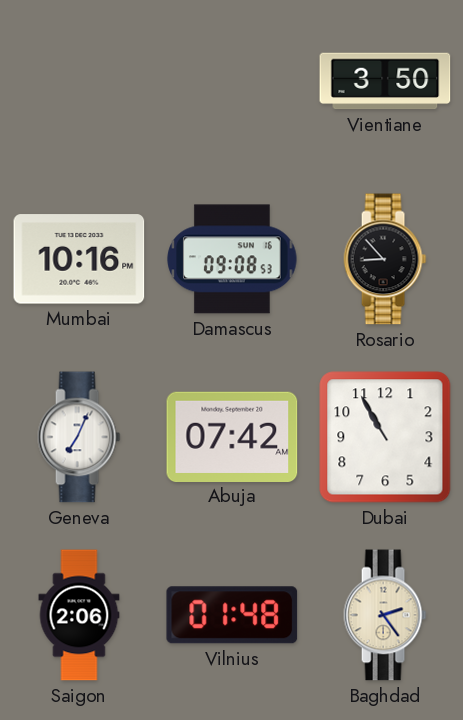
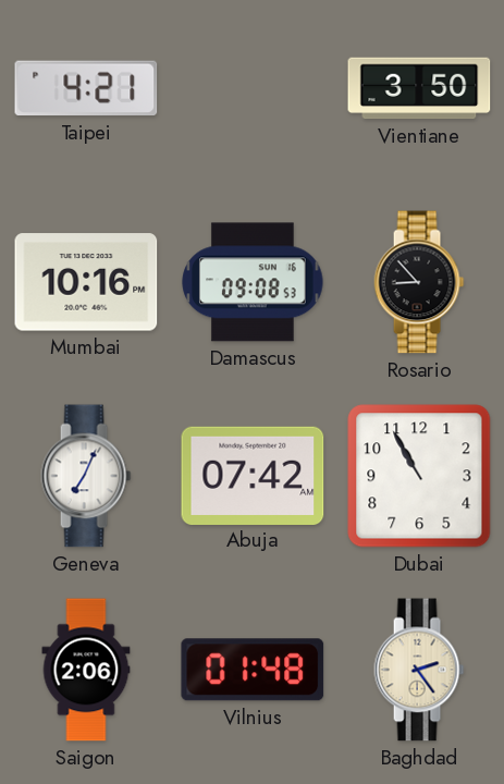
Taipei: none -> 4:21 (86, 88)
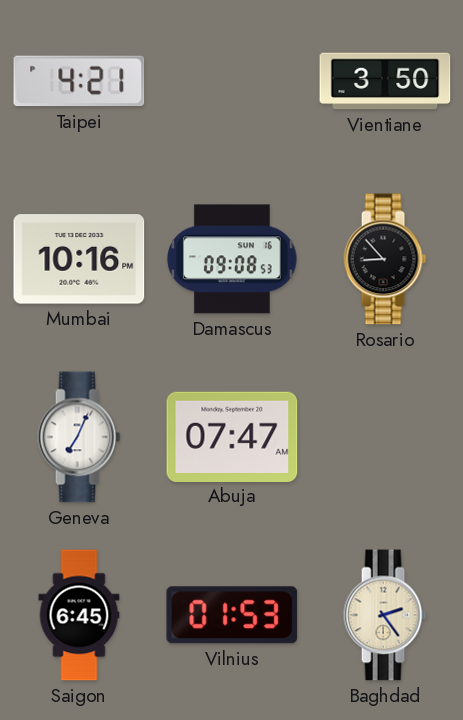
Abuja: 07:42 -> 07:47 (232, 436)
Dubai: 10:55 -> none (419, 476)
Saigon: 2:06 -> 6:45 (79, 615)
Vilnius: 01:48 -> 01:53 (232, 615)
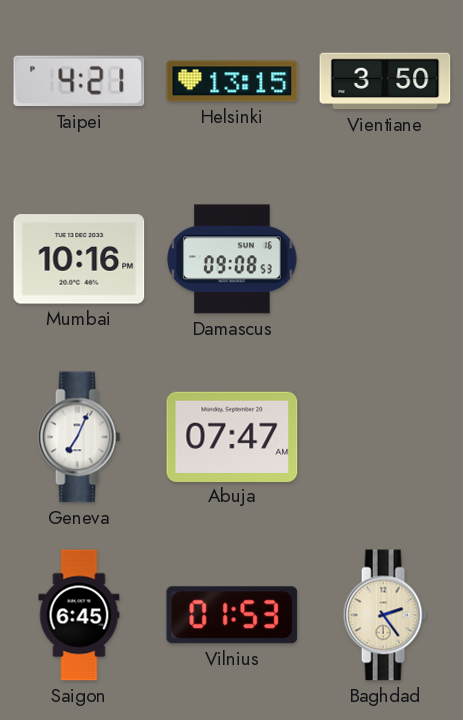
Helsinki: none -> 13:15 (232, 81)
Rosario: 8:53 -> none (385, 259)
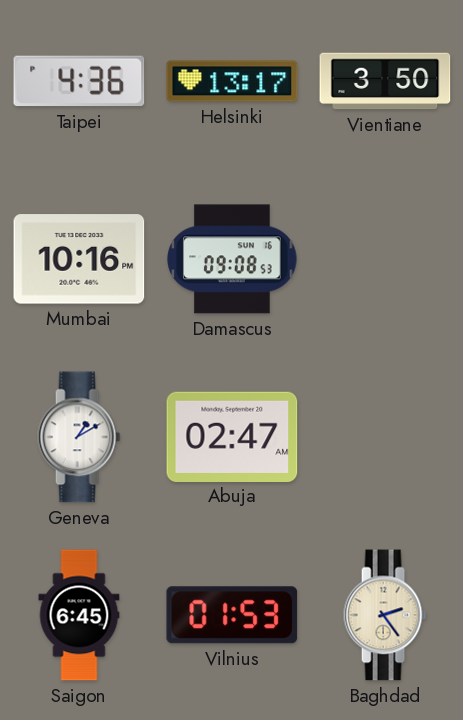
Taipei: 4:21 -> 4:36 (79, 81)
Helsinki: 13:15 -> 13:17 (232, 81)
Geneva: 7:04 -> 1:10 (79, 437)
Abuja: 07:47 -> 02:47 (232, 436)
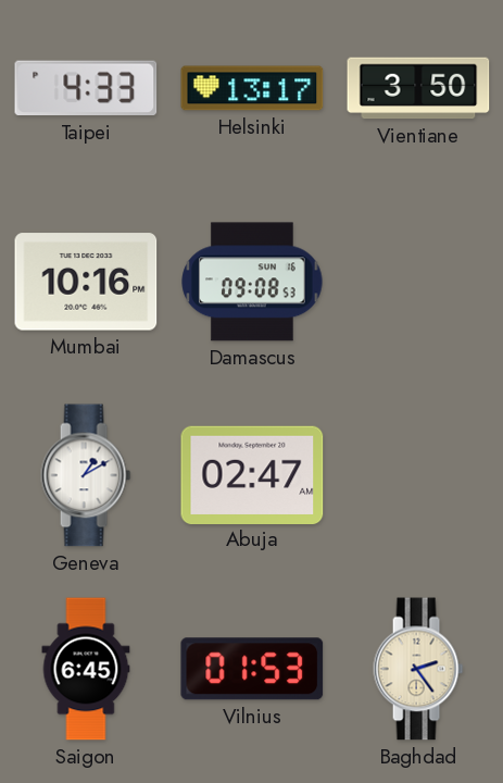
Taipei: 4:36 -> 4:33 (86, 88)
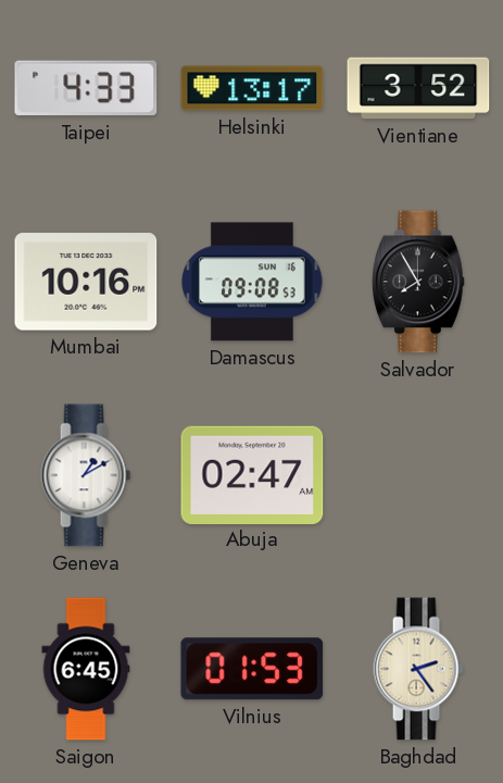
Vientiane: 3:50 -> 3:52 (418, 88)
Salvador: none -> 7:55 (418, 282)
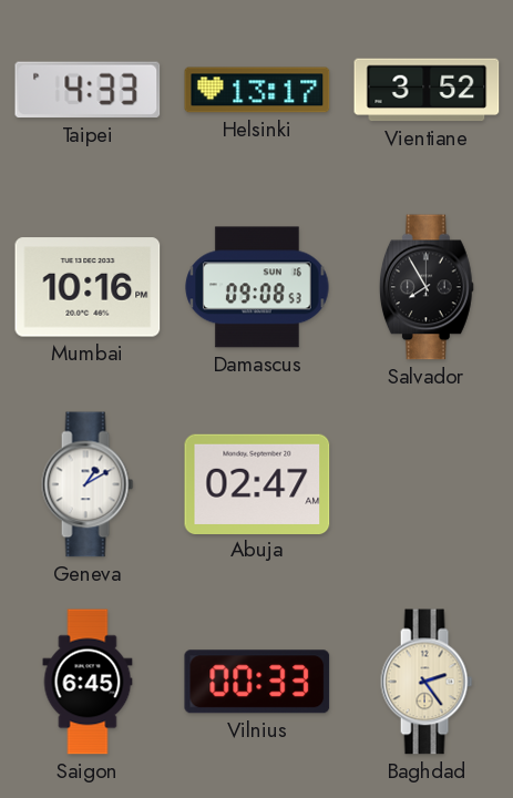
Vilnius: 01:53 -> 00:33 (257, 682)
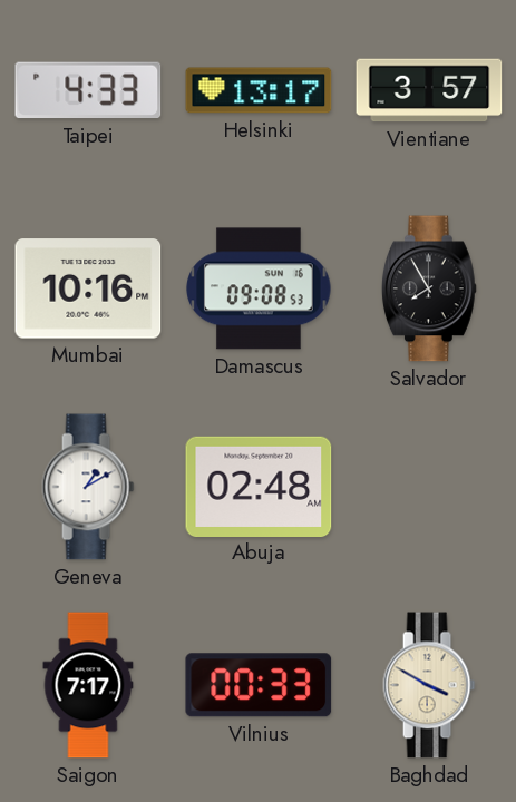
Vientiane: 3:52 -> 3:57 (429, 90)
Abuja: 02:47 -> 02:48 (259, 486)
Saigon: 6:45 -> 7:17 (88, 685)
Baghdad: 2:24 -> 3:50 (429, 685)
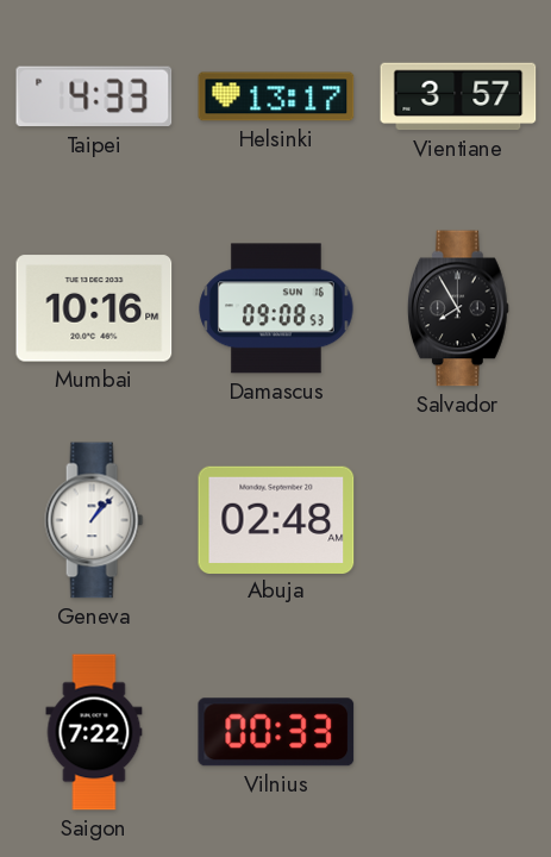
Geneva: 1:10 -> 1:07 (94, 520)
Saigon: 7:17 -> 7:22 (94, 732)
Baghdad: 3:50 -> none (429, 685)
